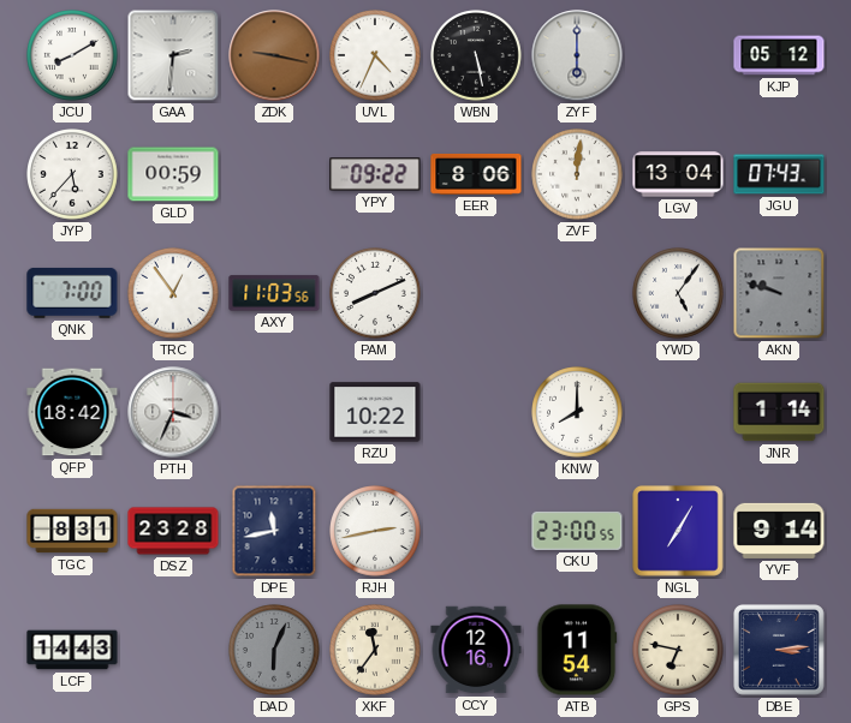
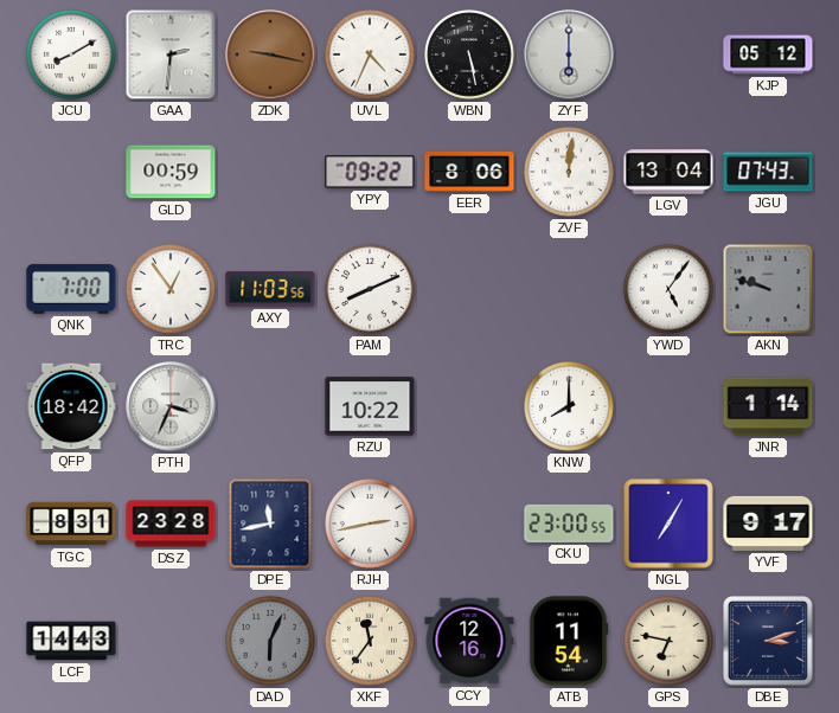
JYP: 5:37 -> none (72, 174)
YVF: 9:14 -> 9:17 (768, 523)
DBE: 3:14 -> 3:12 (769, 642)
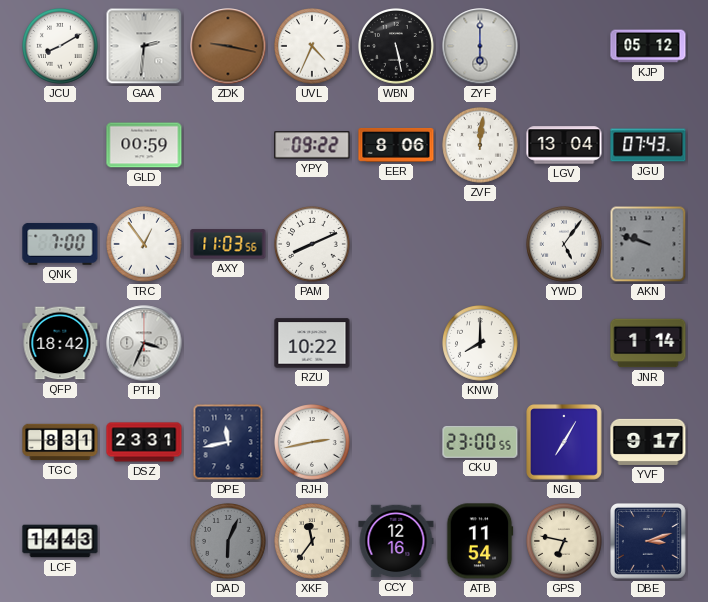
DSZ: 23:28 -> 23:31 (144, 442)
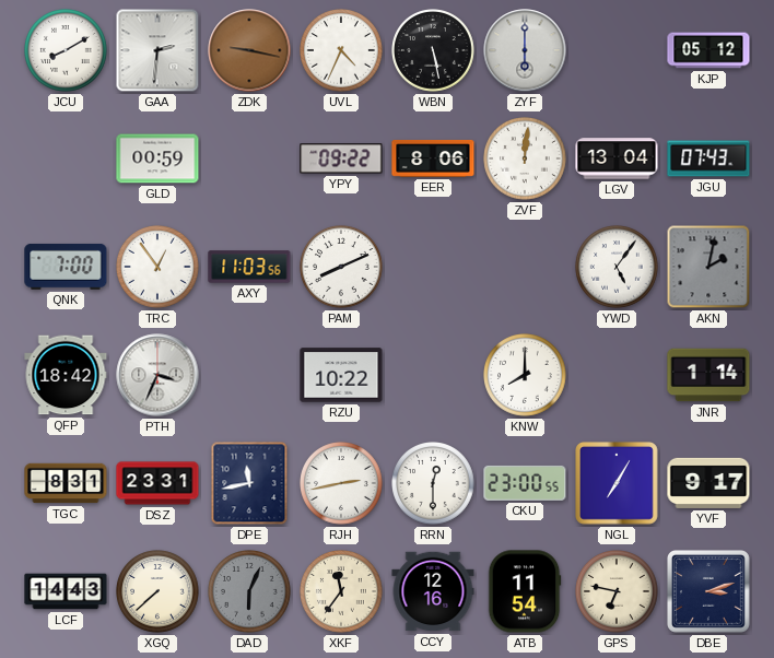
AKN: 9:48 -> 2:02 (708, 267)
RRN: none -> 12:30 (433, 483)
XGQ: none -> 7:38 (157, 591)
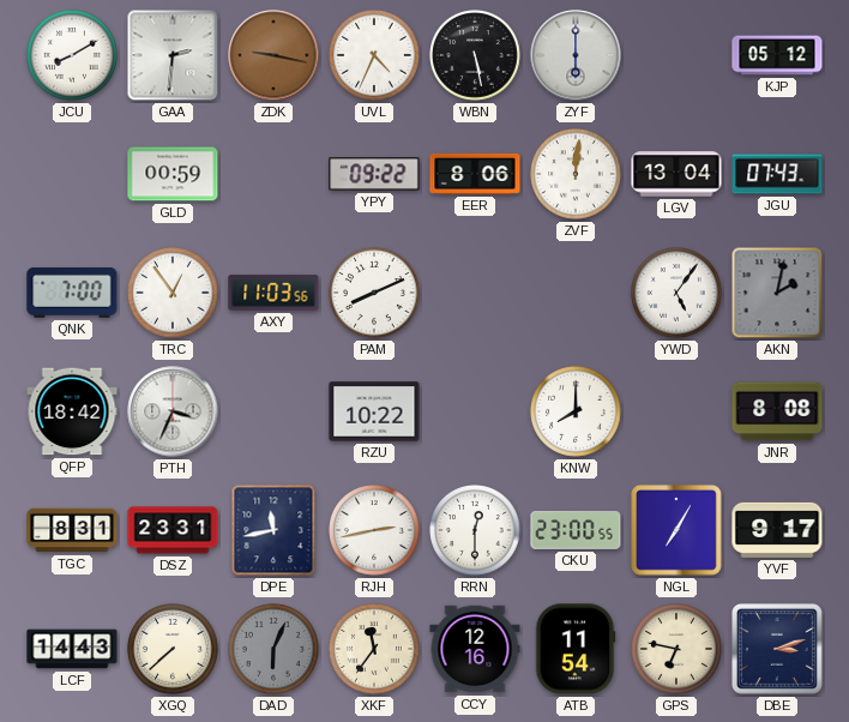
JNR: 1:14 -> 8:08 (777, 411)
